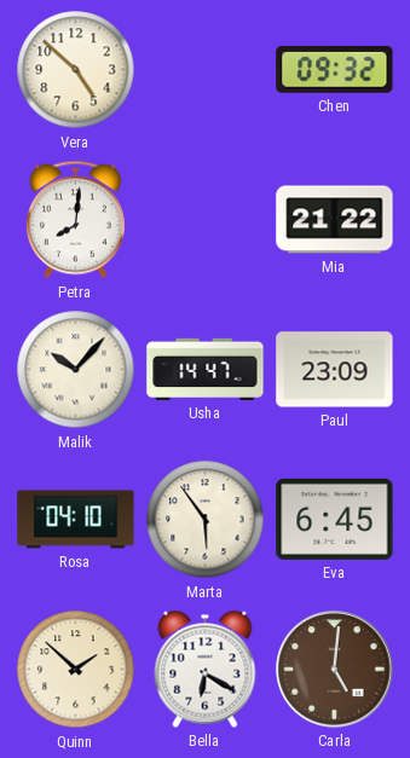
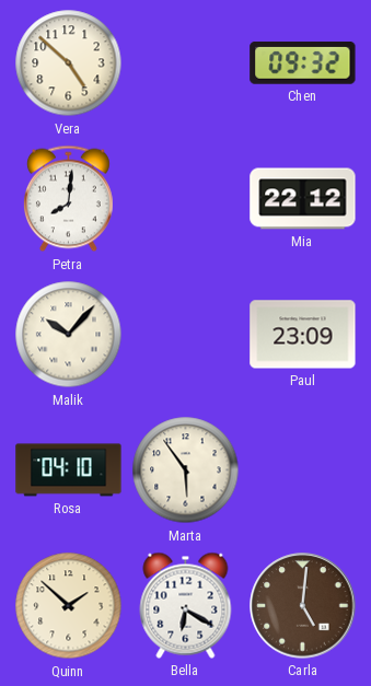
Mia: 21:22 -> 22:12 (303, 199)
Usha: 14:47 -> none (206, 369)
Eva: 6:45 -> none (335, 519)
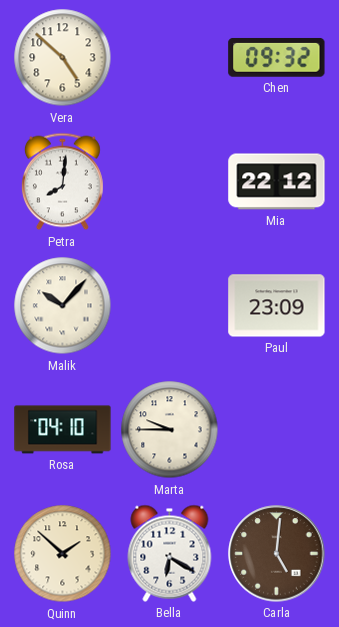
Marta: 5:54 -> 9:45 (170, 430)
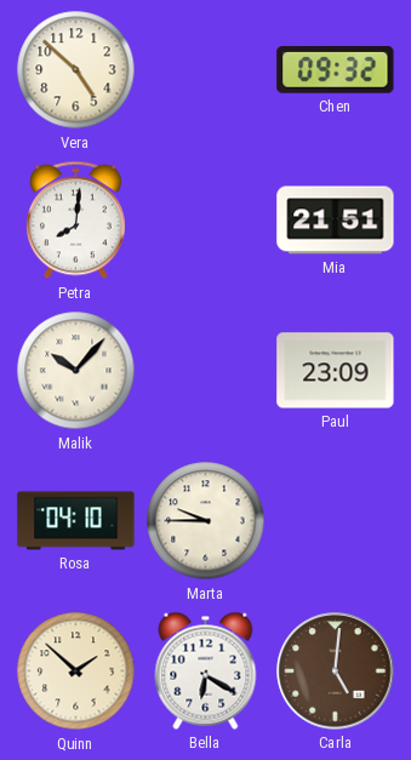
Mia: 22:12 -> 21:51 (336, 221)
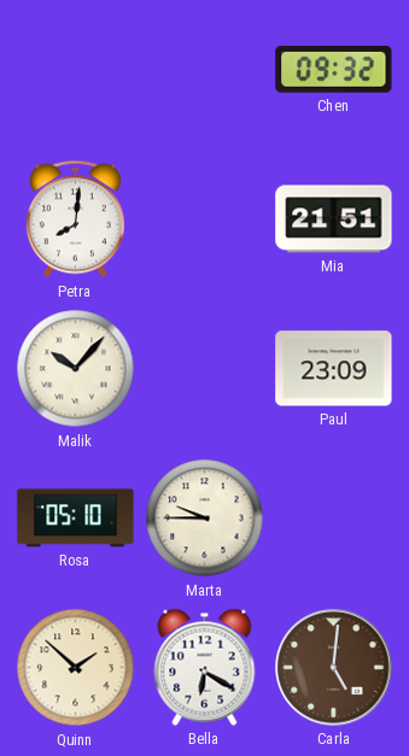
Vera: 4:52 -> none (76, 70)
Rosa: 04:10 -> 05:10 (76, 518)
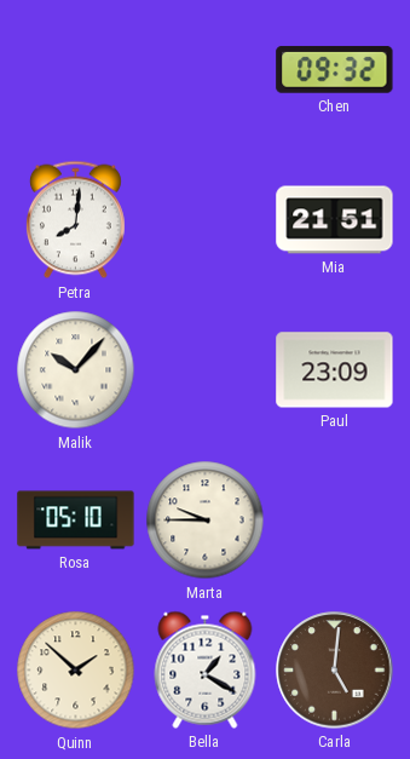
Bella: 6:20 -> 1:20 (206, 669)
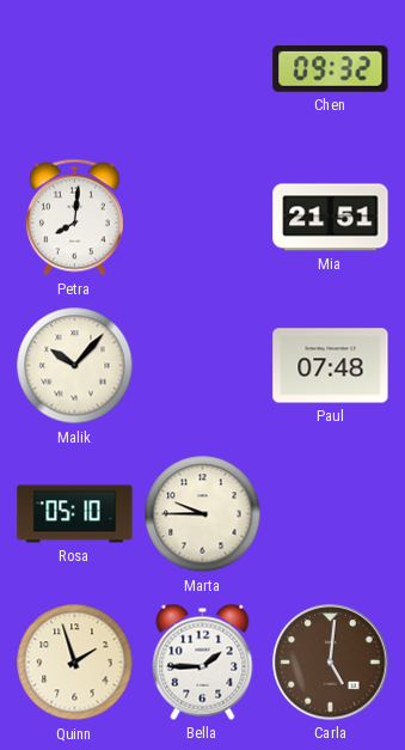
Paul: 23:09 -> 07:48 (331, 366)
Quinn: 1:52 -> 1:57 (75, 663)
Bella: 1:20 -> 1:45 (203, 661)
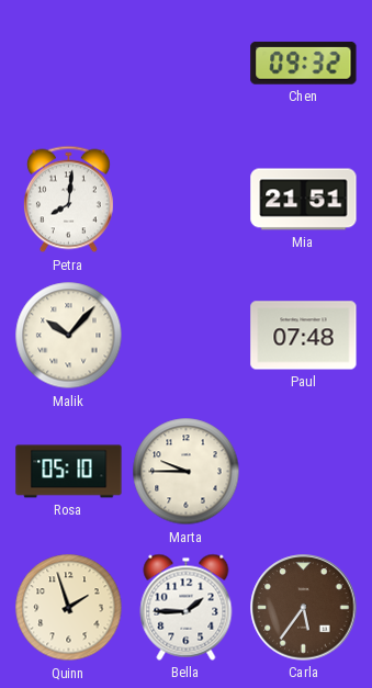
Carla: 5:01 -> 5:36 (304, 608)
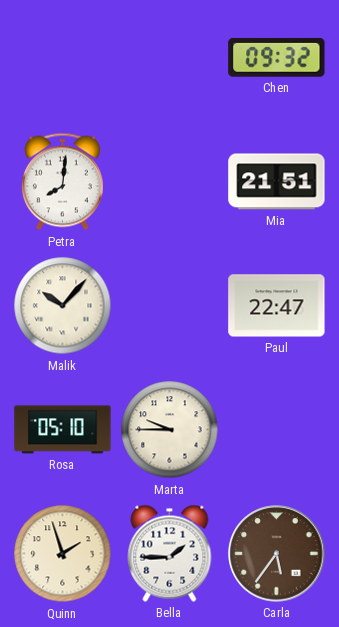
Paul: 07:48 -> 22:47 (277, 306)
